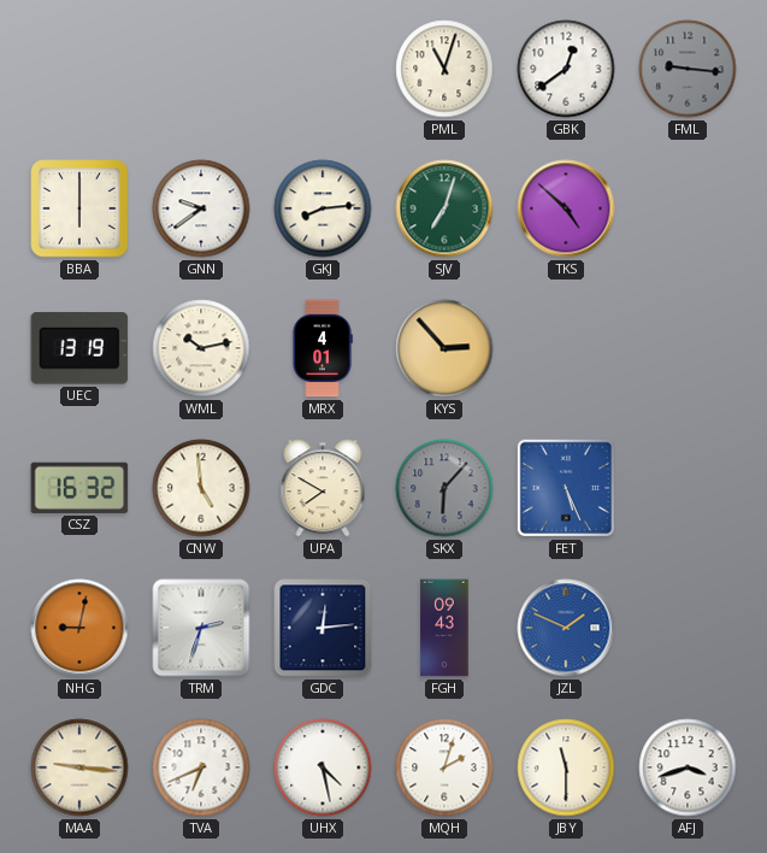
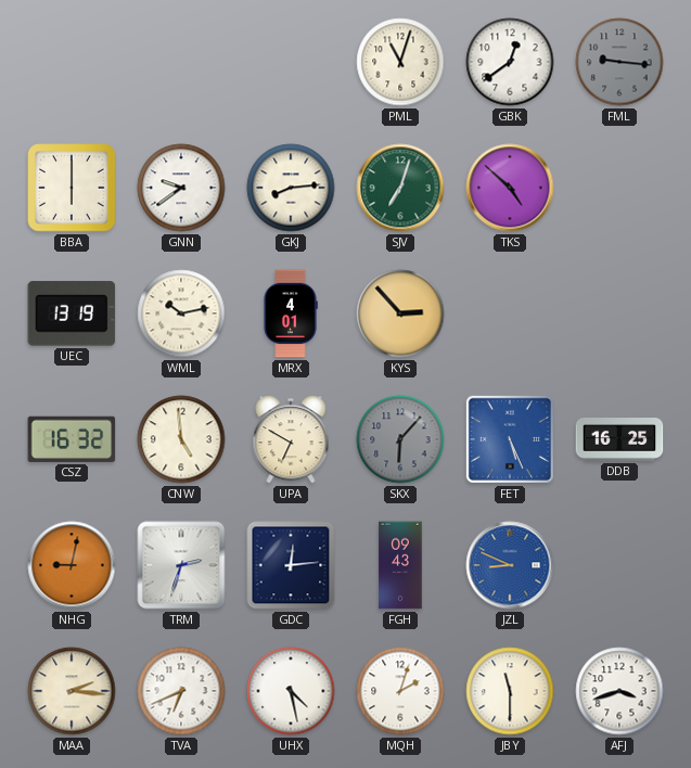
UPA: 7:50 -> 6:50 (291, 439)
DDB: none -> 16:25 (619, 440)
JZL: 1:49 -> 8:49 (510, 565)
MAA: 9:16 -> 2:16 (72, 691)
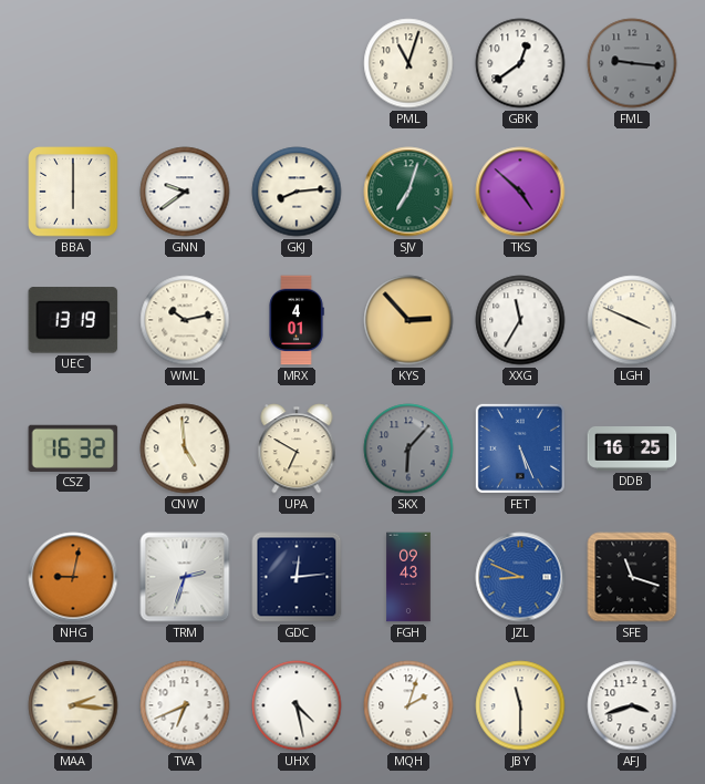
XXG: none -> 11:35 (520, 320)
LGH: none -> 3:49 (632, 320)
SFE: none -> 11:18 (632, 577)
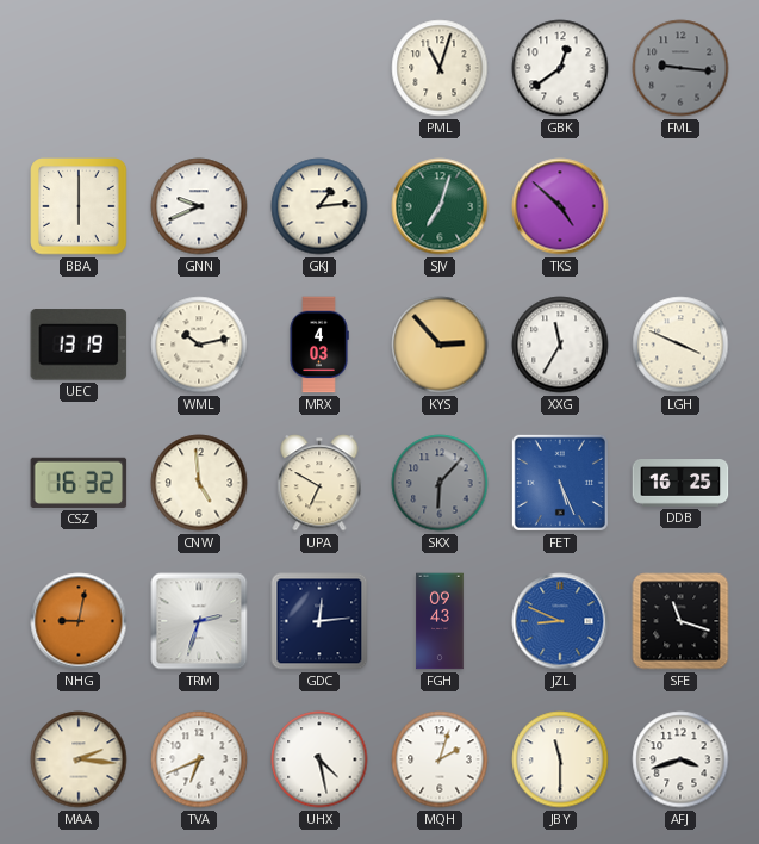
GNN: 9:39 -> 9:41 (199, 206)
GKJ: 8:14 -> 1:14 (319, 206)
MRX: 4:01 -> 4:03 (319, 345)
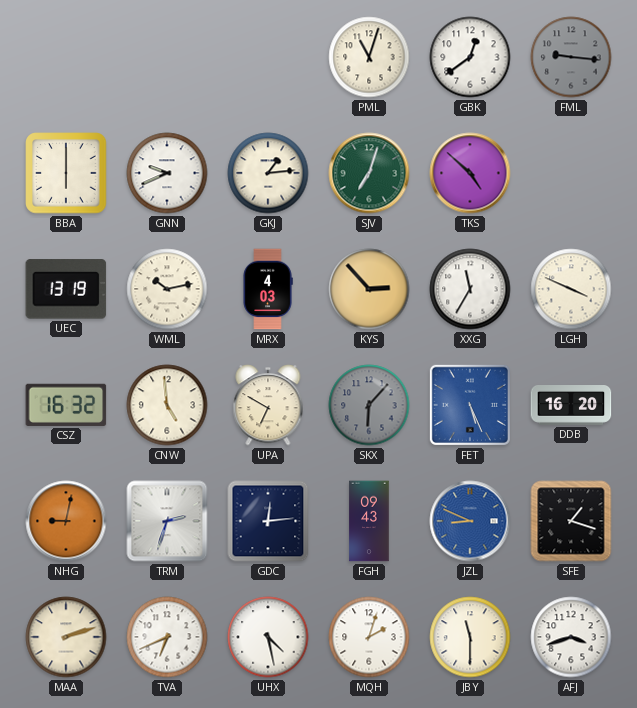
DDB: 16:25 -> 16:20 (571, 406)
SFE: 11:18 -> 1:18 (571, 521)
MAA: 2:16 -> 2:12 (66, 637)
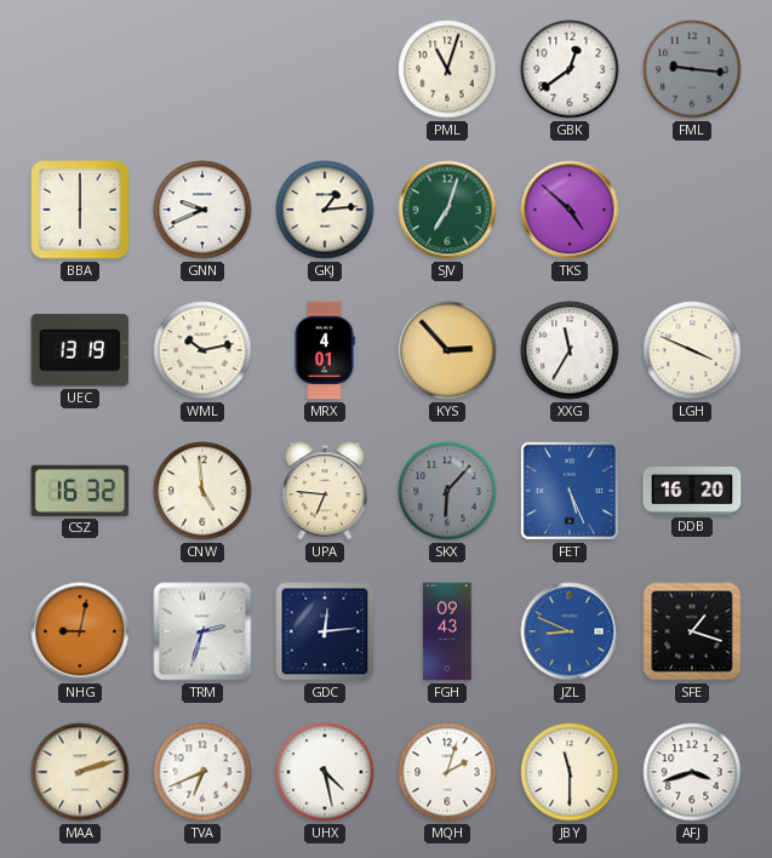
MRX: 4:03 -> 4:01 (325, 350)
UPA: 6:50 -> 6:46 (325, 491)
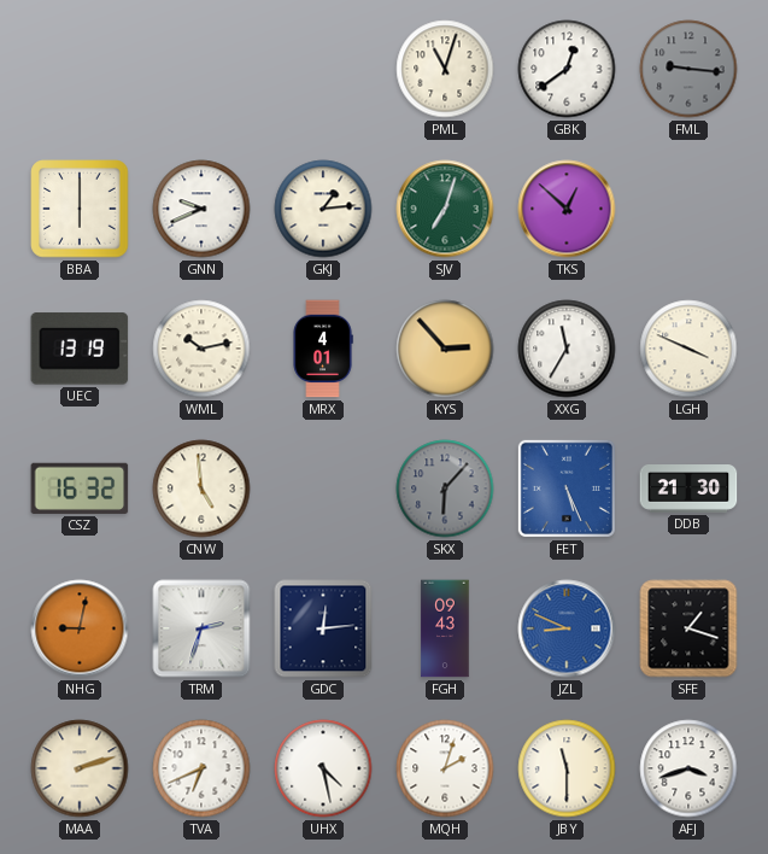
TKS: 4:52 -> 12:52 (567, 209)
UPA: 6:46 -> none (325, 491)
DDB: 16:20 -> 21:30 (688, 490)
